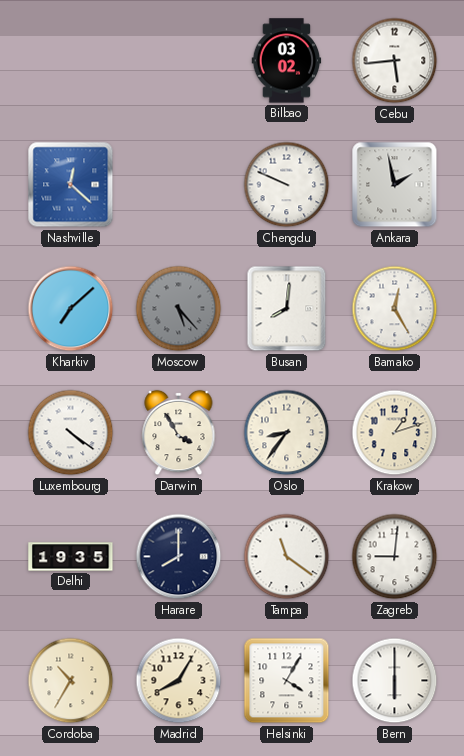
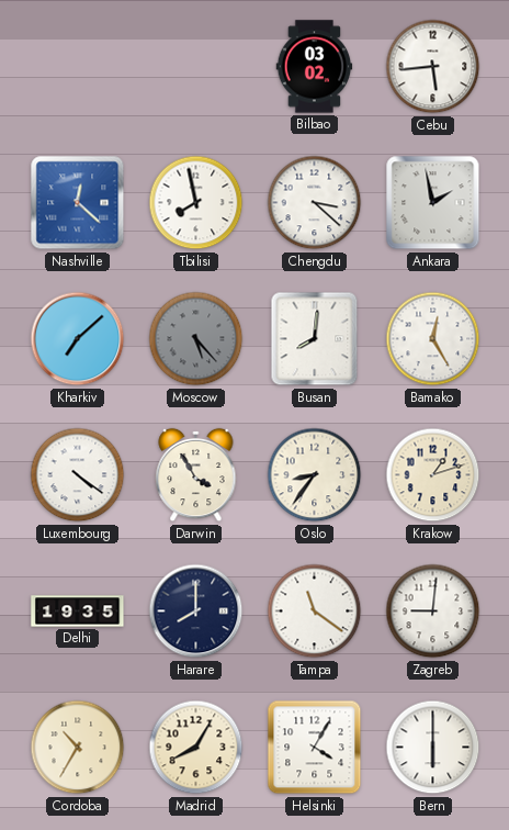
Tbilisi: none -> 7:58 (196, 203)
Chengdu: 9:49 -> 3:22 (315, 203)
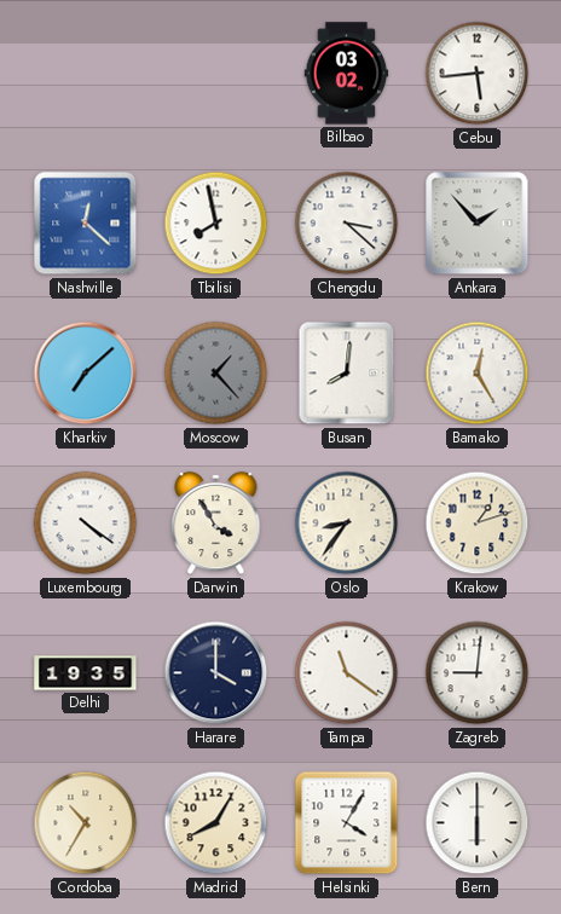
Ankara: 1:58 -> 1:53 (478, 224)
Moscow: 5:23 -> 1:23 (216, 374)
Harare: 8:00 -> 4:00 (216, 673)
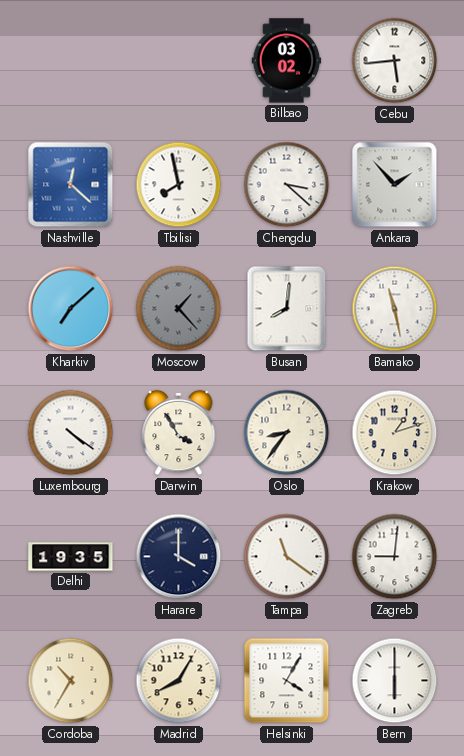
Bamako: 12:25 -> 11:28 (395, 309)
